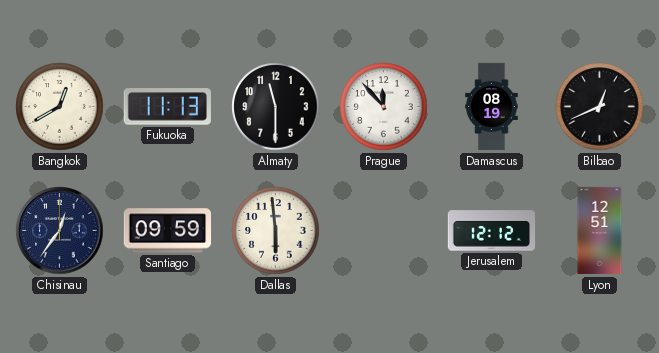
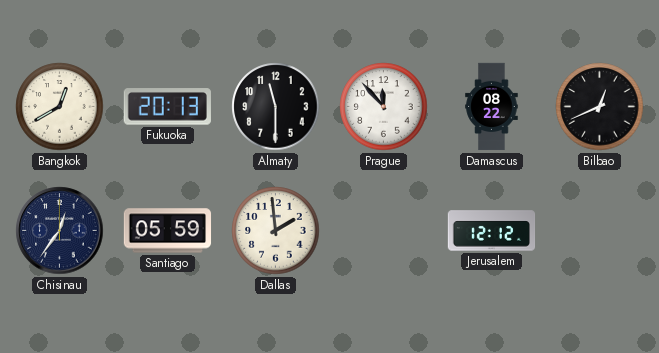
Fukuoka: 11:13 -> 20:13 (167, 107)
Damascus: 08:19 -> 08:22 (492, 107)
Santiago: 09:59 -> 05:59 (168, 231)
Dallas: 5:59 -> 1:59 (276, 231)
Lyon: 12:51 -> none (600, 231)
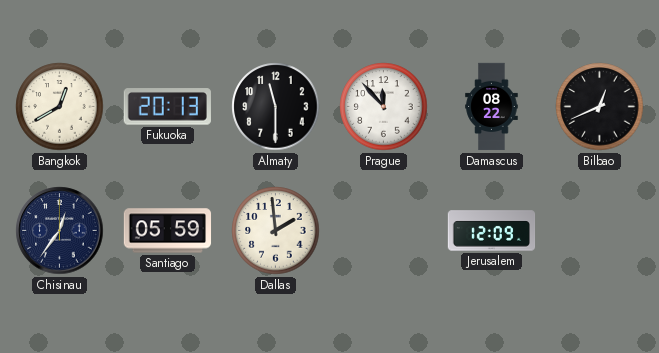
Jerusalem: 12:12 -> 12:09 (492, 231)
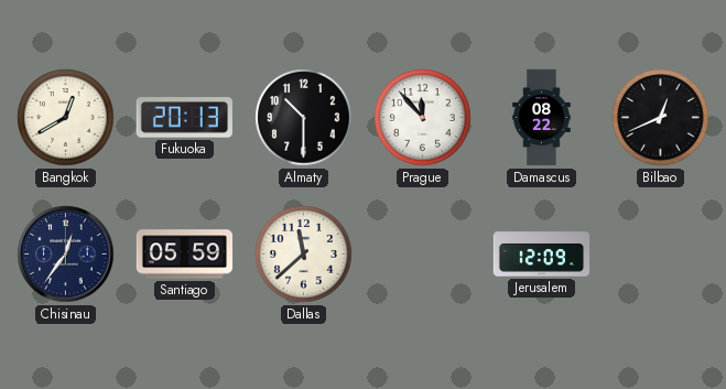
Almaty: 11:30 -> 10:30 (304, 118)
Dallas: 1:59 -> 11:38 (304, 255)
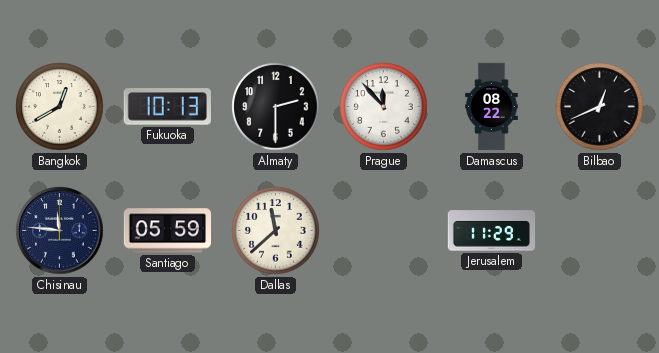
Fukuoka: 20:13 -> 10:13 (167, 107)
Almaty: 10:30 -> 2:30 (276, 107)
Chisinau: 12:36 -> 11:46 (60, 231)
Jerusalem: 12:09 -> 11:29 (492, 231)
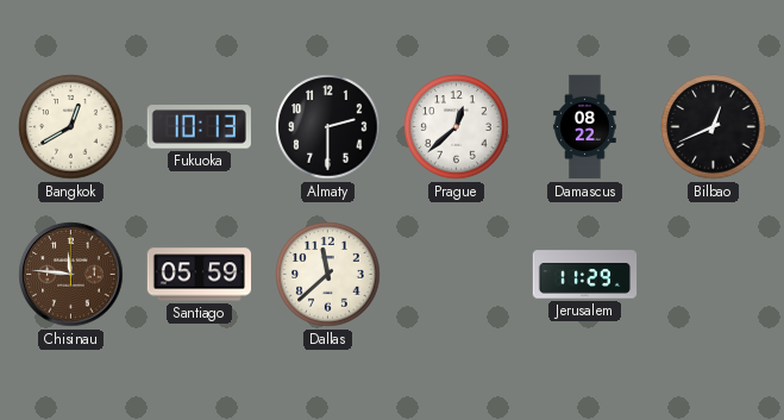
Prague: 11:53 -> 12:38 (457, 127)
Chisinau dial: navy -> brown (71, 275)
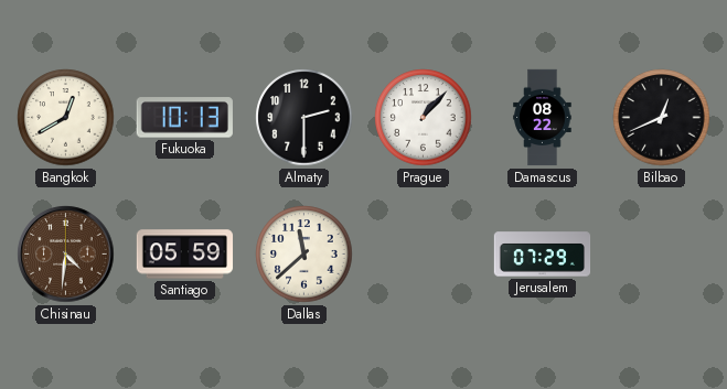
Prague: 12:38 -> 1:07 (424, 118)
Chisinau: 11:46 -> 4:31 (66, 255)
Jerusalem: 11:29 -> 07:29 (543, 255)
